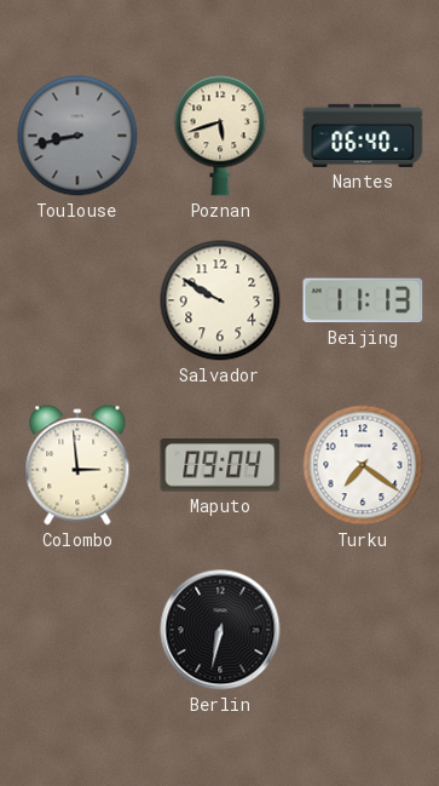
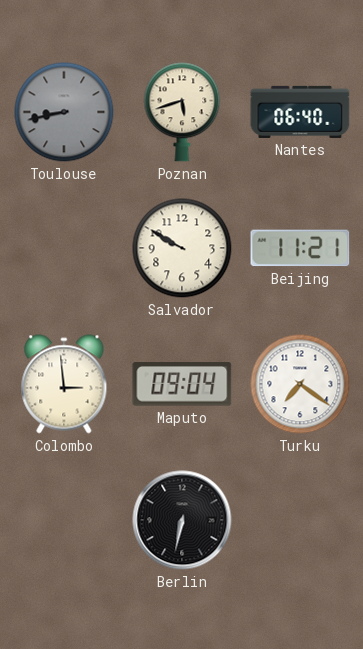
Beijing: 11:13 -> 11:21 (300, 248)
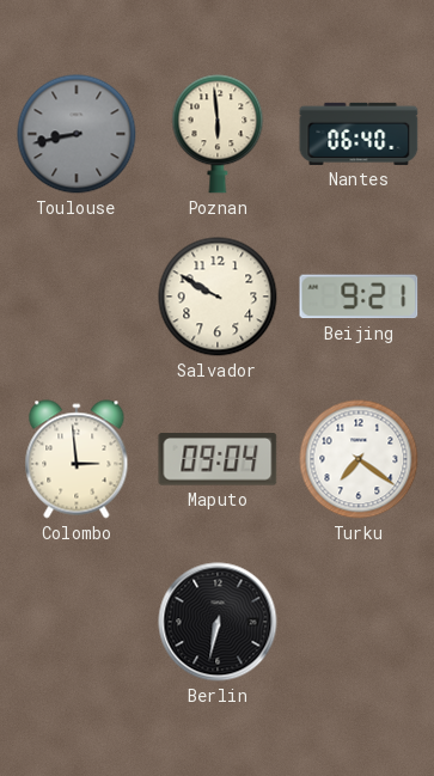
Poznan: 5:42 -> 5:59 (218, 134)
Beijing: 11:21 -> 9:21 (359, 297)
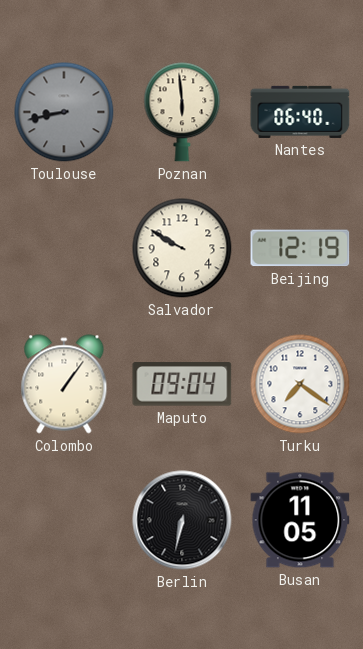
Beijing: 9:21 -> 12:19 (300, 248)
Colombo: 2:59 -> 1:06 (64, 384)
Busan: none -> 11:05 (300, 520)
